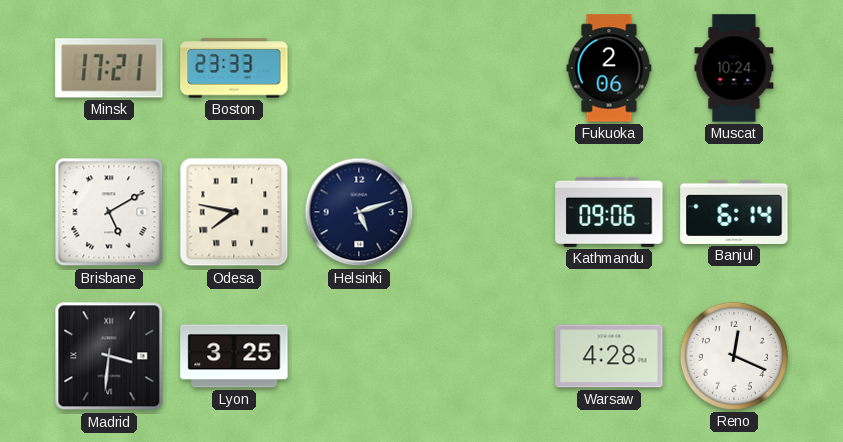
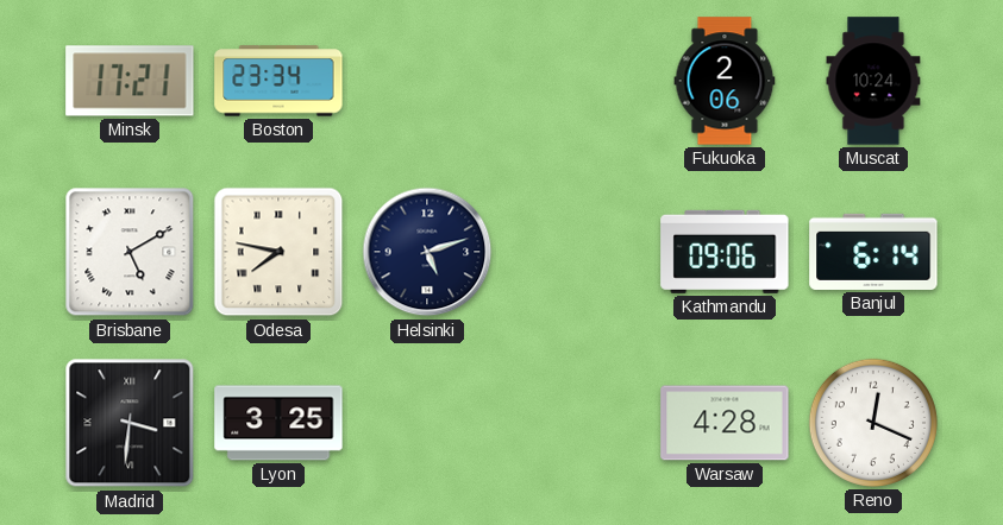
Boston: 23:33 -> 23:34 (278, 81)
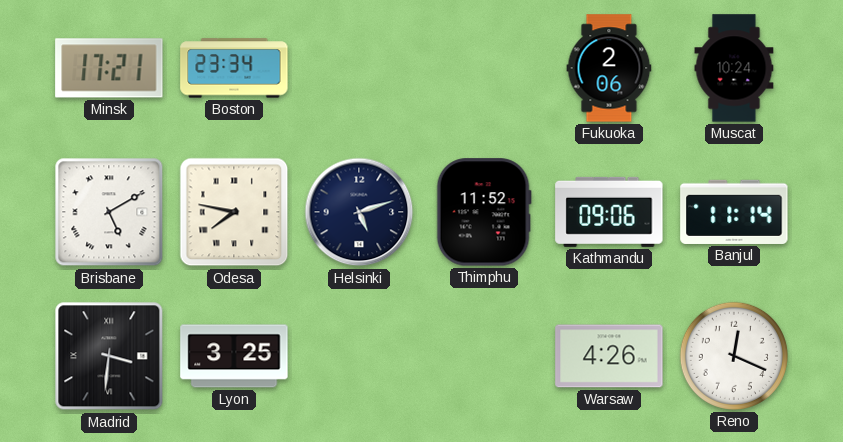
Thimphu: none -> 11:52 (484, 212)
Banjul: 6:14 -> 11:14 (734, 212)
Warsaw: 4:28 -> 4:26 (609, 356)
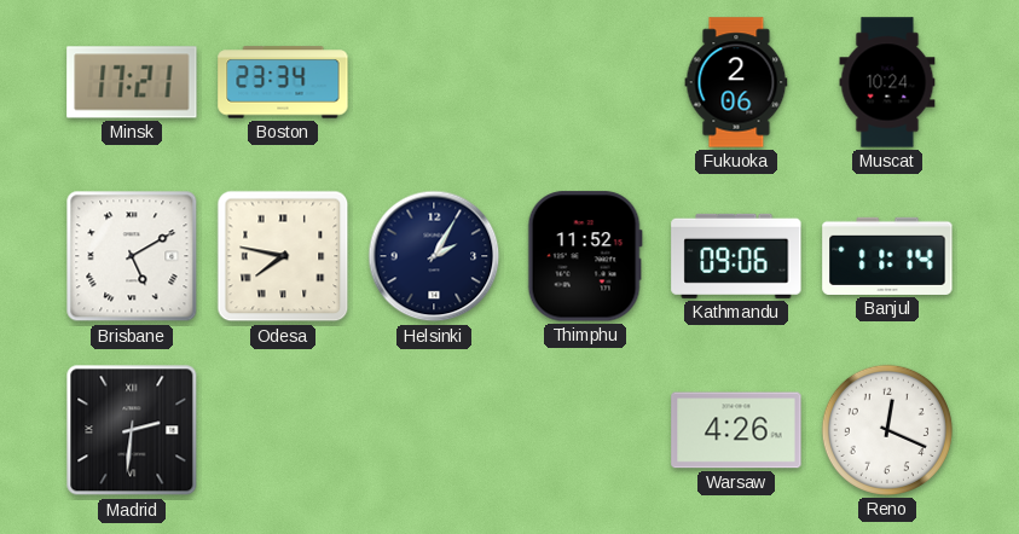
Helsinki: 5:12 -> 2:05 (434, 256)
Madrid: 3:31 -> 2:31 (132, 430)
Lyon: 3:25 -> none (234, 356)
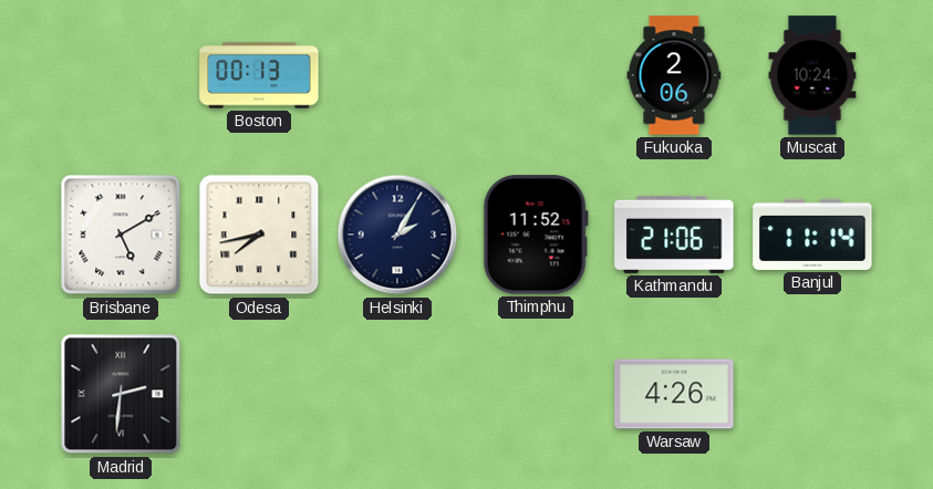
Minsk: 17:21 -> none (132, 82)
Boston: 23:34 -> 00:13 (259, 75)
Odesa: 7:47 -> 7:43 (259, 235)
Kathmandu: 09:06 -> 21:06 (674, 235)
Reno: 12:19 -> none (887, 430)
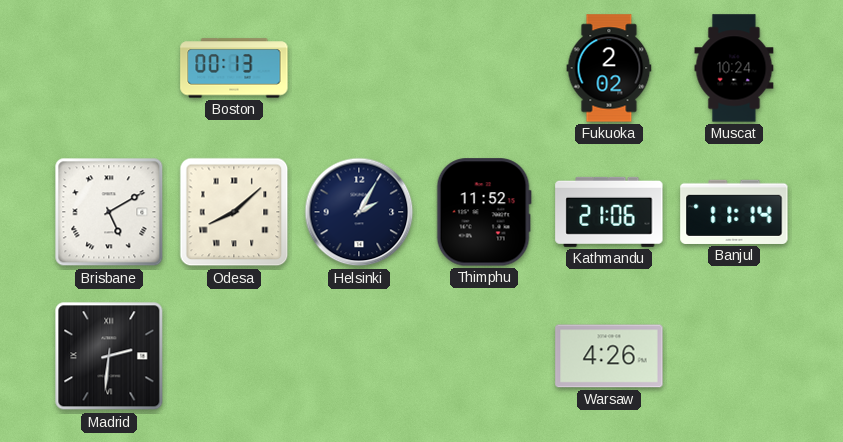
Fukuoka: 2:06 -> 2:02 (609, 68)
Odesa: 7:43 -> 8:08 (234, 212)
